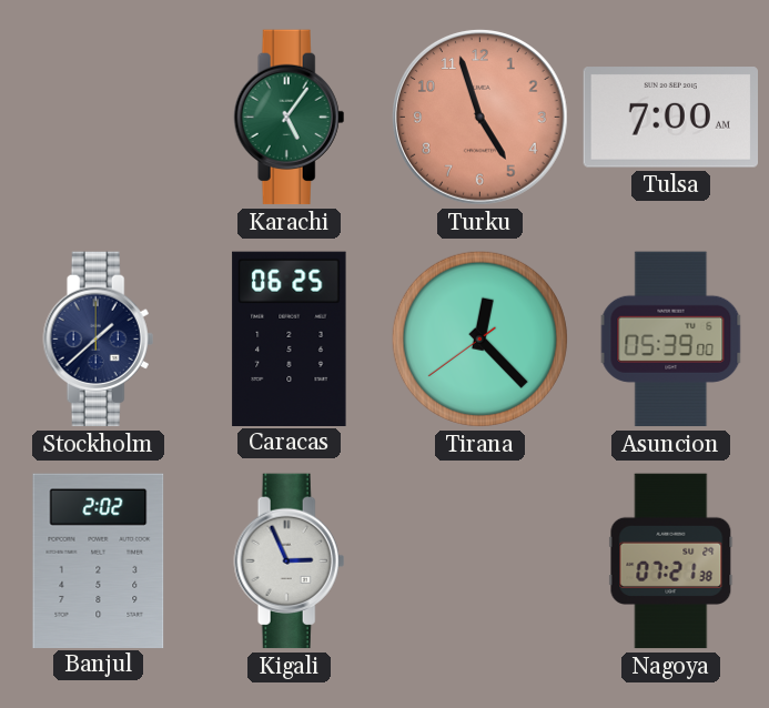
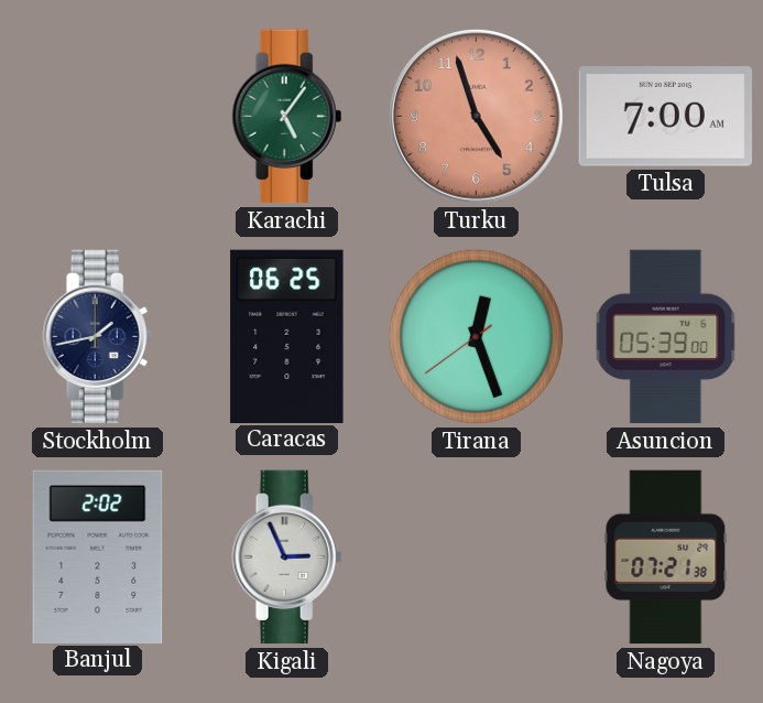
Stockholm: 1:38 -> 1:43 (98, 337)
Tirana: 12:22 -> 12:26 (476, 336)
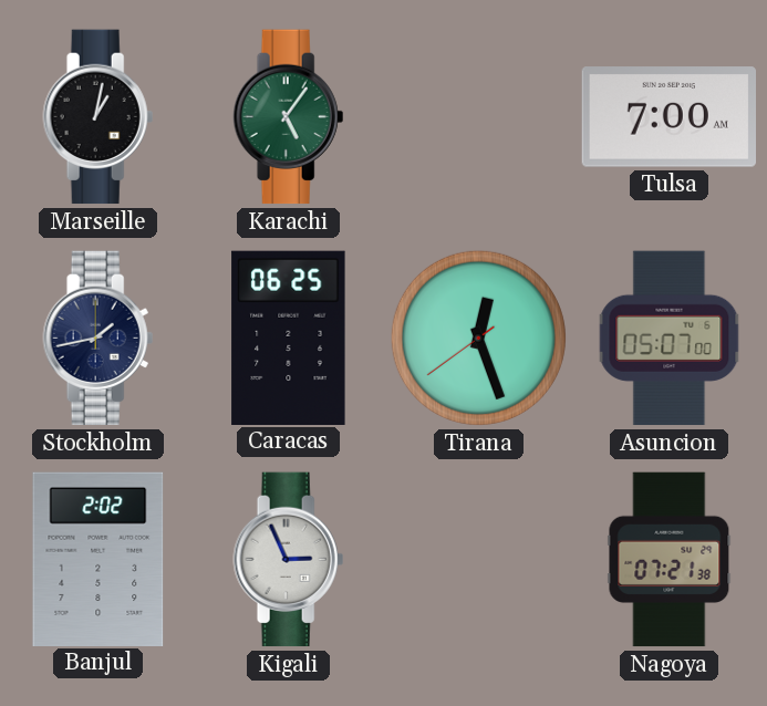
Marseille: none -> 1:02 (99, 117)
Turku: 4:57 -> none (476, 116)
Asuncion: 05:39 -> 05:07 (670, 339)
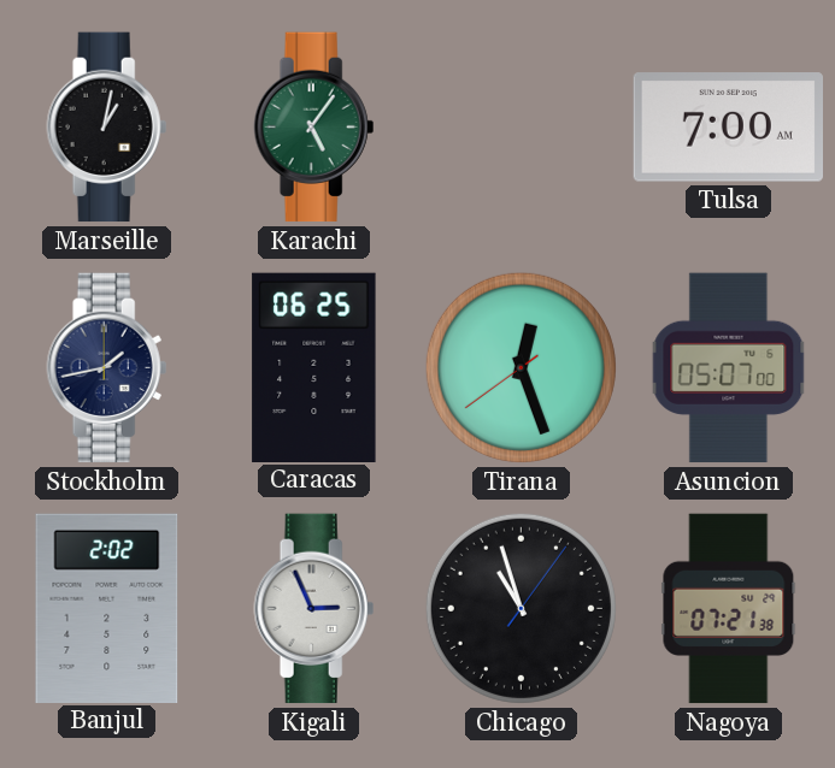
Chicago: none -> 10:57 (521, 608)
